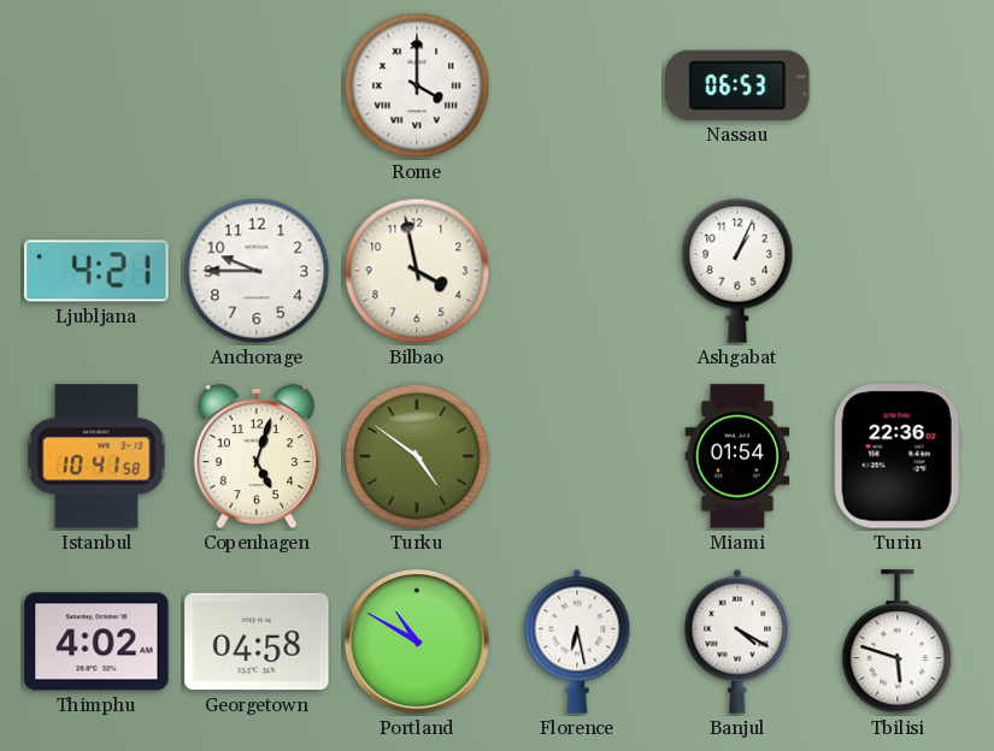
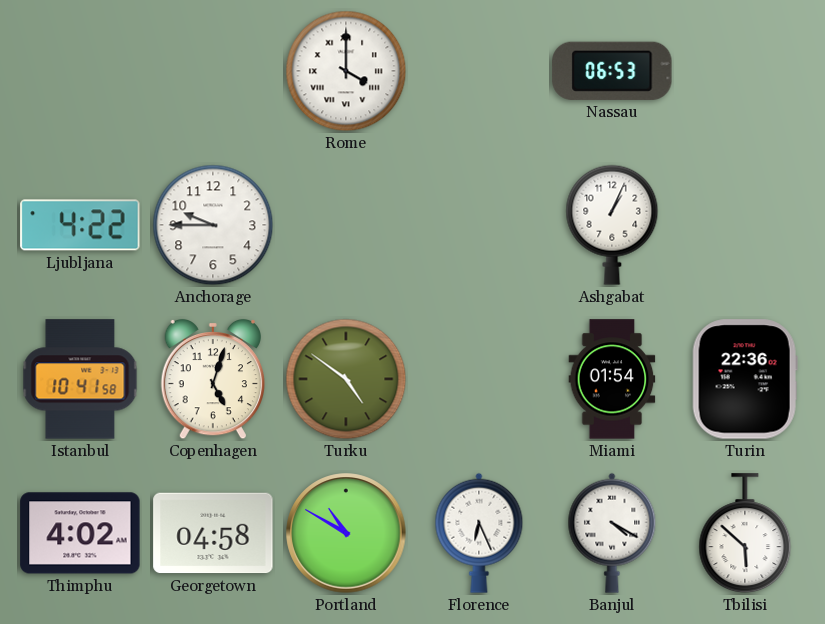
Ljubljana: 4:21 -> 4:22 (80, 225)
Bilbao: 3:58 -> none (417, 271)
Florence: 6:28 -> 6:26 (479, 533)
Tbilisi: 5:48 -> 5:52 (745, 534)
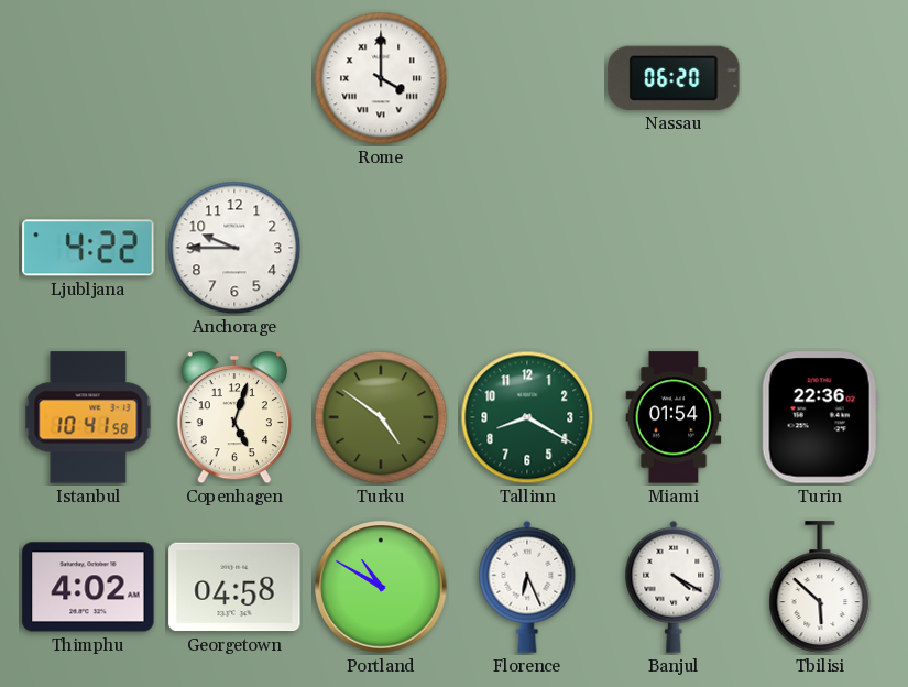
Nassau: 06:53 -> 06:20 (674, 78)
Ashgabat: 1:04 -> none (612, 225)
Tallinn: none -> 8:20 (527, 417)
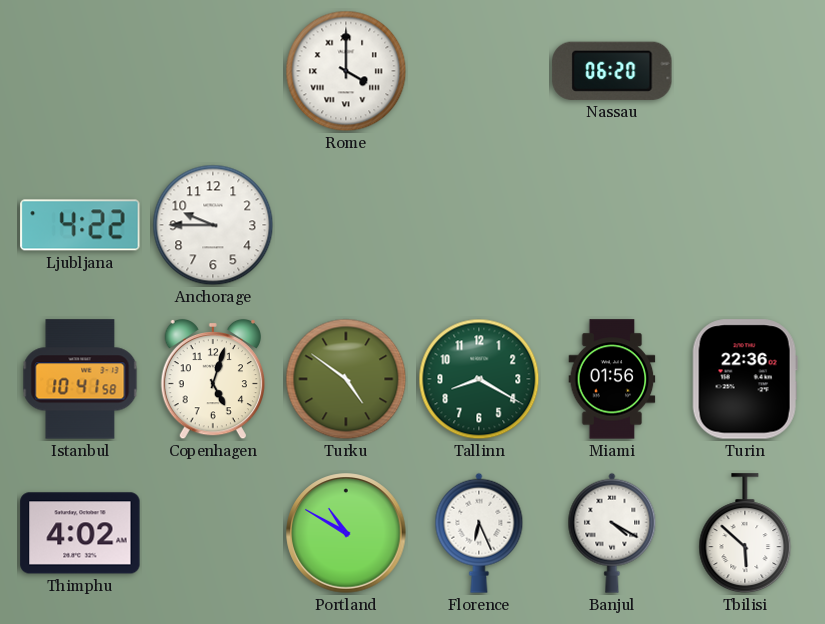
Miami: 01:54 -> 01:56 (612, 379)
Georgetown: 04:58 -> none (234, 587)
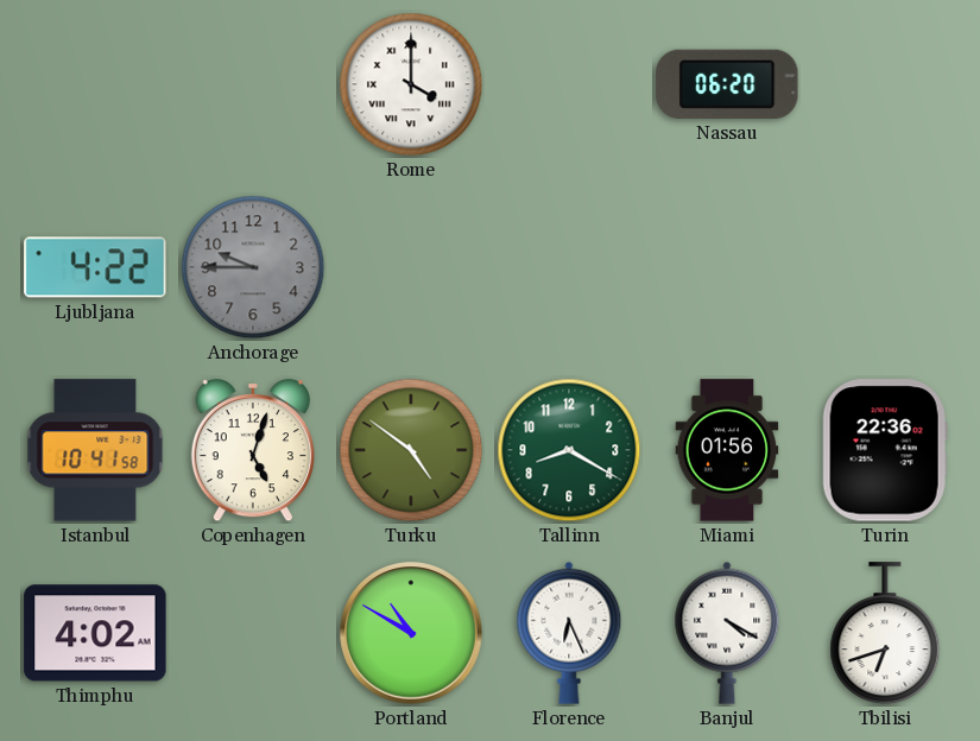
Anchorage dial: white -> grey (253, 267)
Tbilisi: 5:52 -> 6:42 (885, 634)
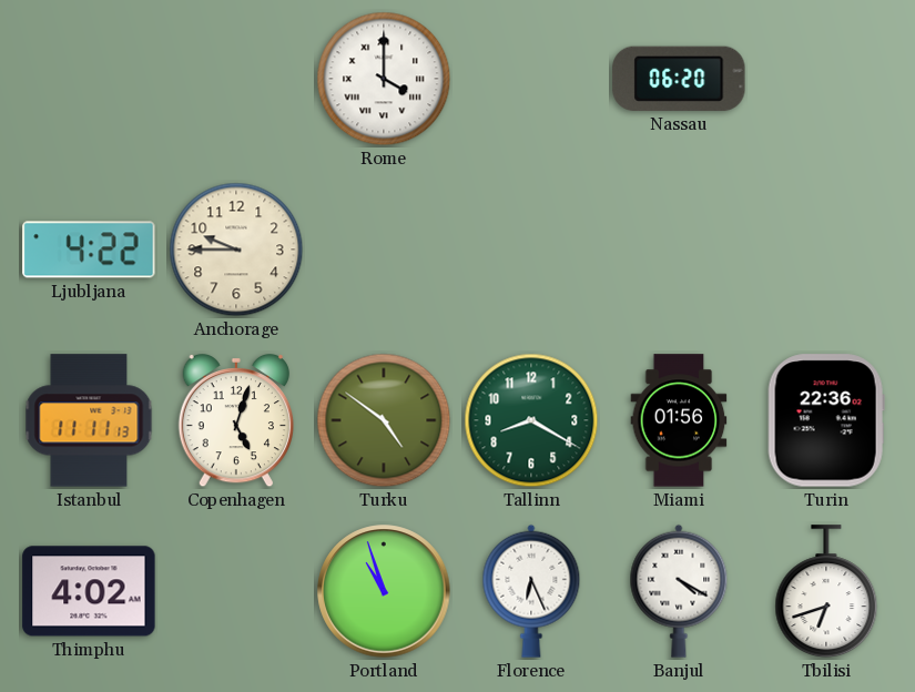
Anchorage dial: grey -> cream (236, 250)
Istanbul: 10:41 -> 11:11 (89, 420)
Portland: 10:50 -> 10:57 (384, 591)
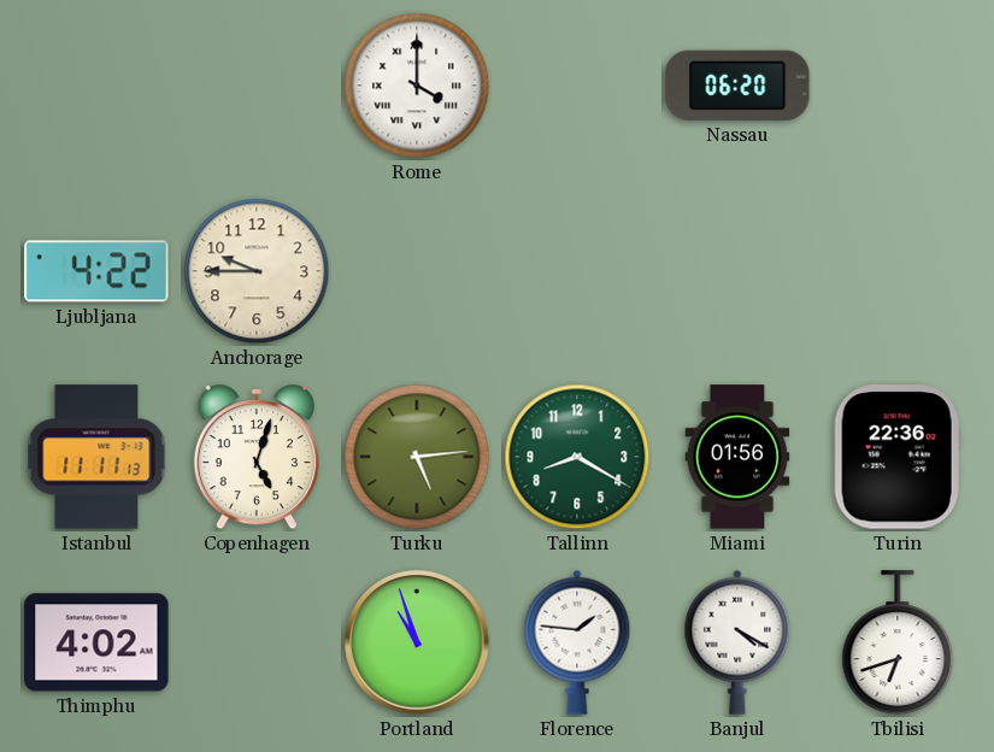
Turku: 4:51 -> 5:14 (417, 457)
Florence: 6:26 -> 1:46 (577, 642)
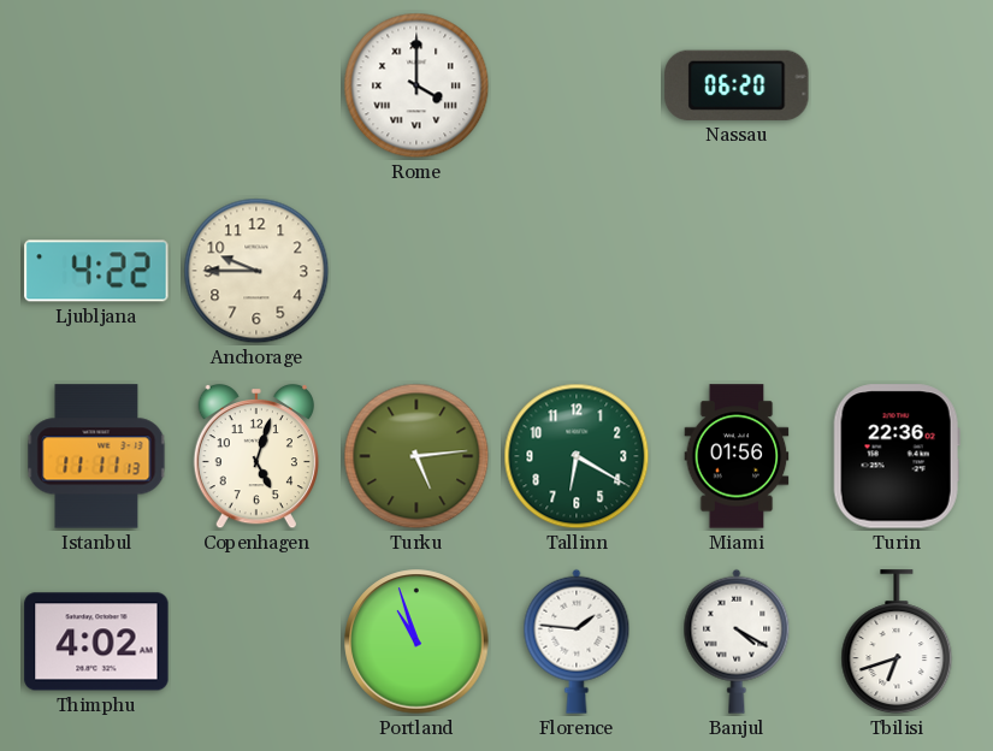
Tallinn: 8:20 -> 6:20 (577, 456)
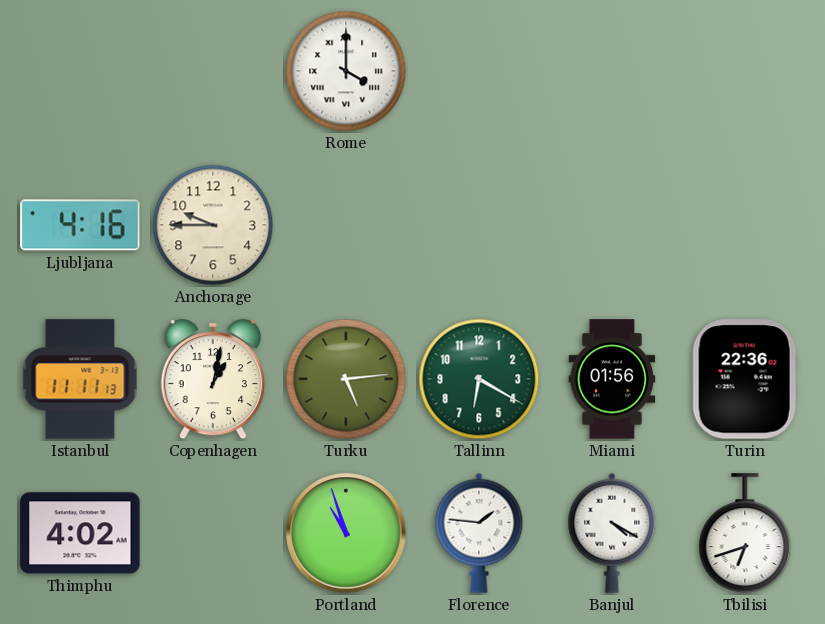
Nassau: 06:20 -> none (737, 85)
Ljubljana: 4:22 -> 4:16 (80, 225)
Copenhagen: 5:03 -> 1:02 (212, 379)
